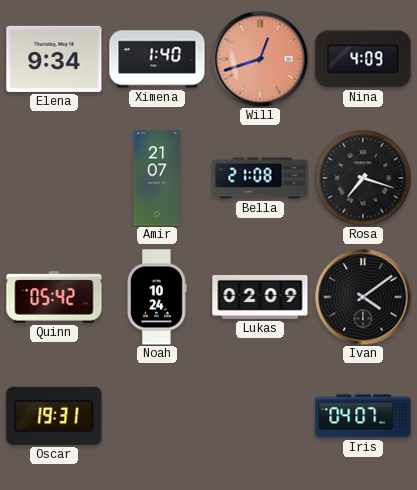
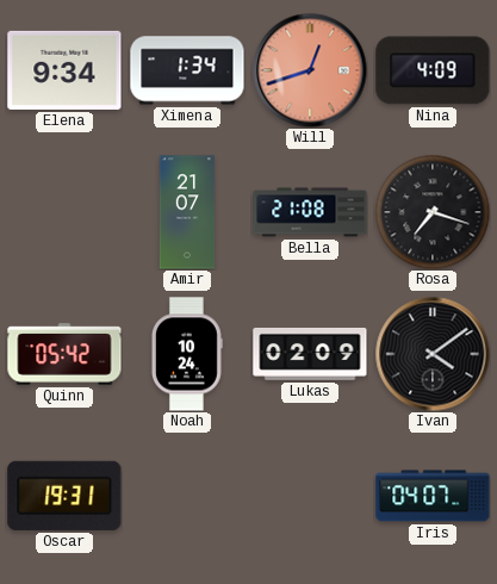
Ximena: 1:40 -> 1:34 (187, 70)
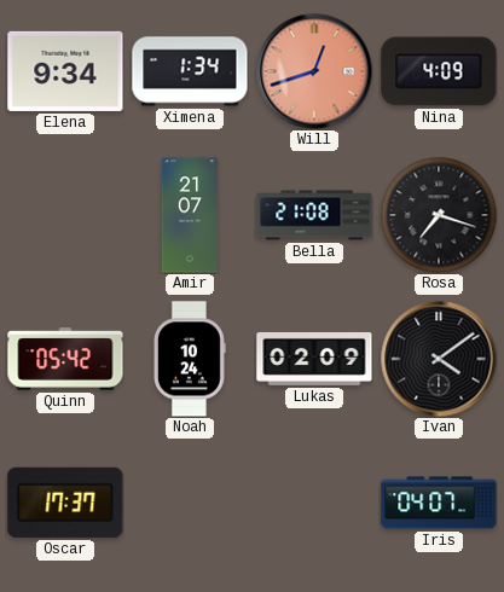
Oscar: 19:31 -> 17:37 (65, 503)
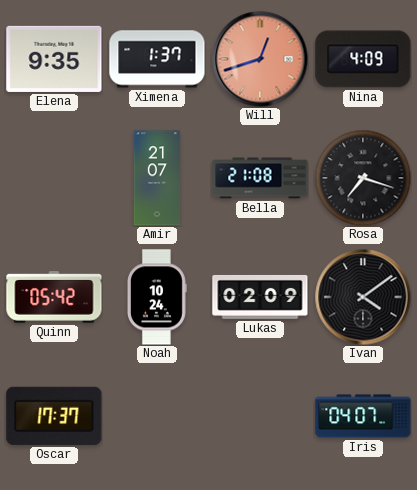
Elena: 9:34 -> 9:35 (54, 59)
Ximena: 1:34 -> 1:37 (157, 59)
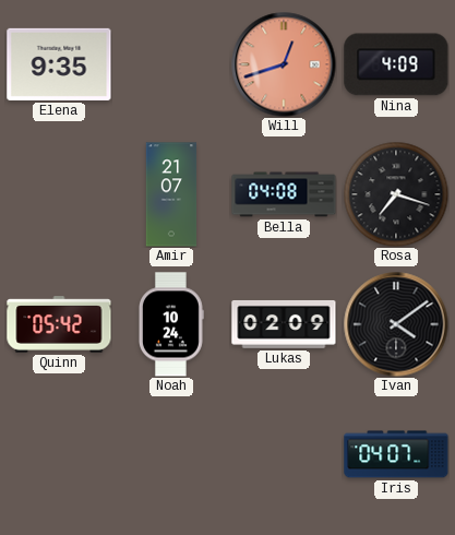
Ximena: 1:37 -> none (157, 59)
Bella: 21:08 -> 04:08 (284, 194)
Oscar: 17:37 -> none (54, 416)
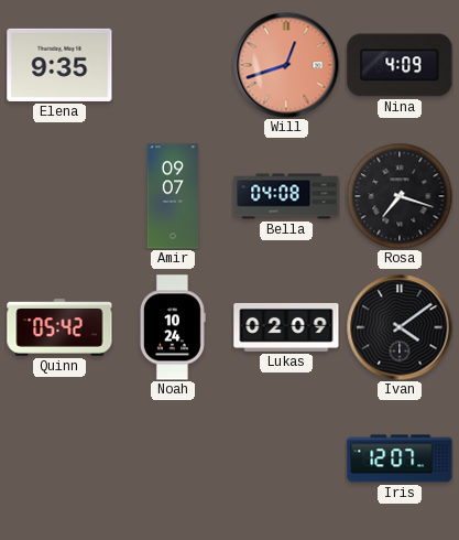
Amir: 21:07 -> 09:07 (173, 196)
Iris: 04:07 -> 12:07 (400, 458)
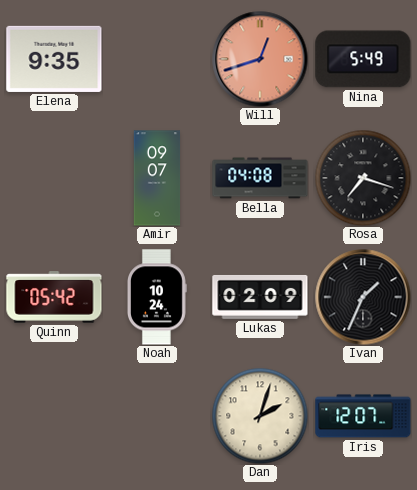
Nina: 4:09 -> 5:49 (363, 59)
Ivan: 4:09 -> 1:34 (363, 297)
Dan: none -> 2:03 (260, 416)
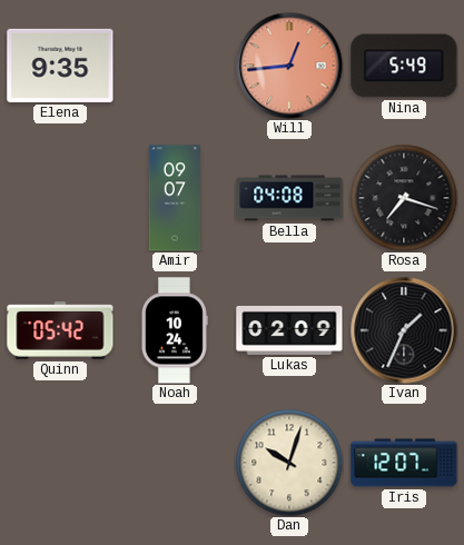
Will: 12:42 -> 12:44 (289, 66)
Dan: 2:03 -> 10:03 (289, 463)
